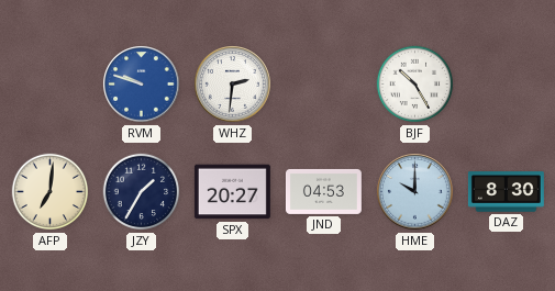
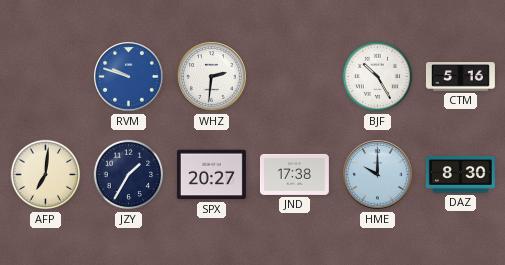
CTM: none -> 5:16 (460, 77)
JND: 04:53 -> 17:38 (294, 174)
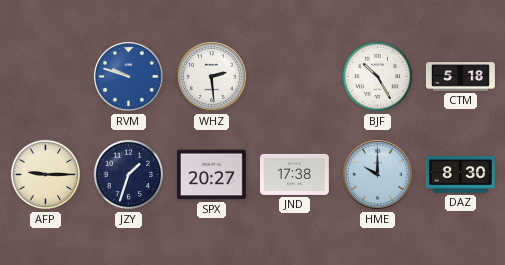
WHZ: 2:31 -> 2:29 (212, 77)
CTM: 5:16 -> 5:18 (460, 77)
AFP: 7:01 -> 9:15 (46, 175)
JZY: 1:35 -> 1:33 (129, 175)
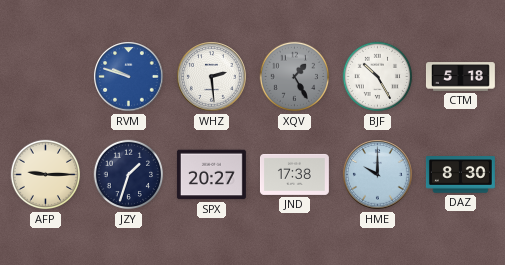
XQV: none -> 1:25 (295, 77)
